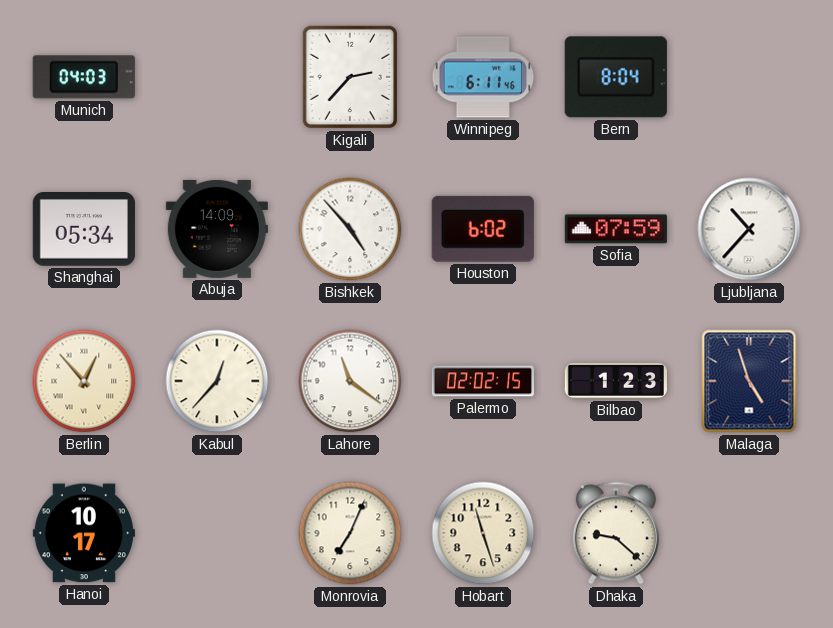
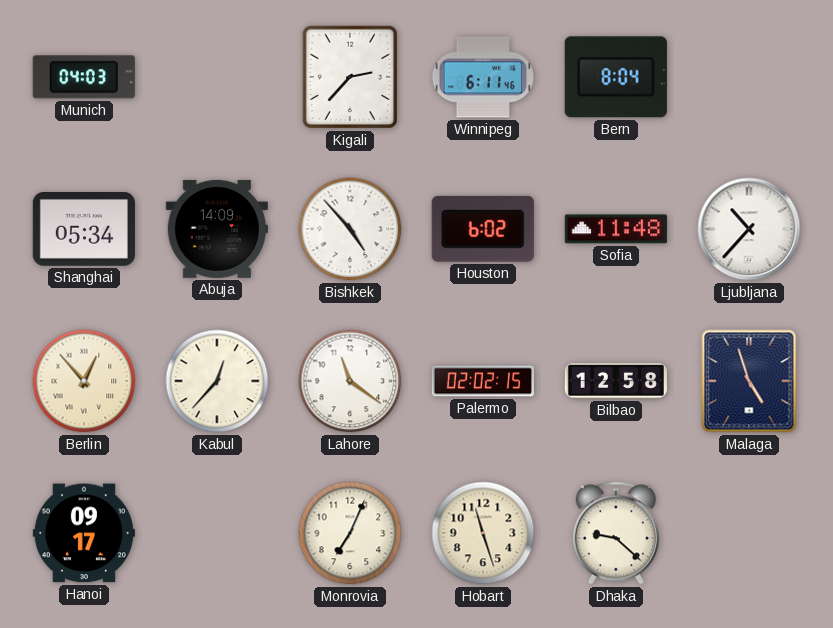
Sofia: 07:59 -> 11:48 (616, 229)
Bilbao: 1:23 -> 12:58 (616, 381)
Hanoi: 10:17 -> 09:17 (84, 533)
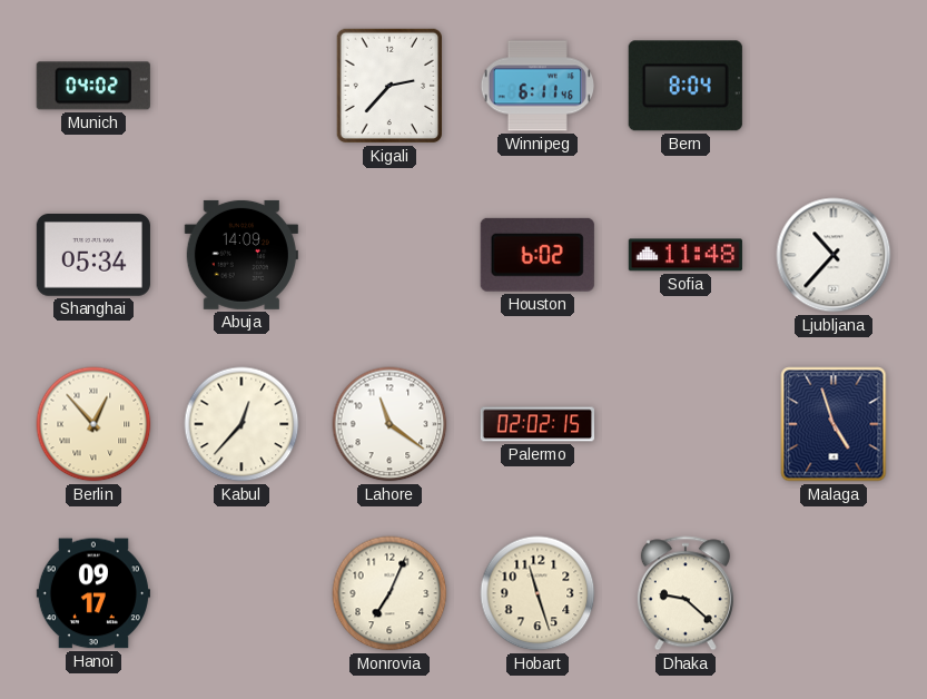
Munich: 04:03 -> 04:02 (93, 86)
Bishkek: 4:53 -> none (350, 229)
Bilbao: 12:58 -> none (616, 381)
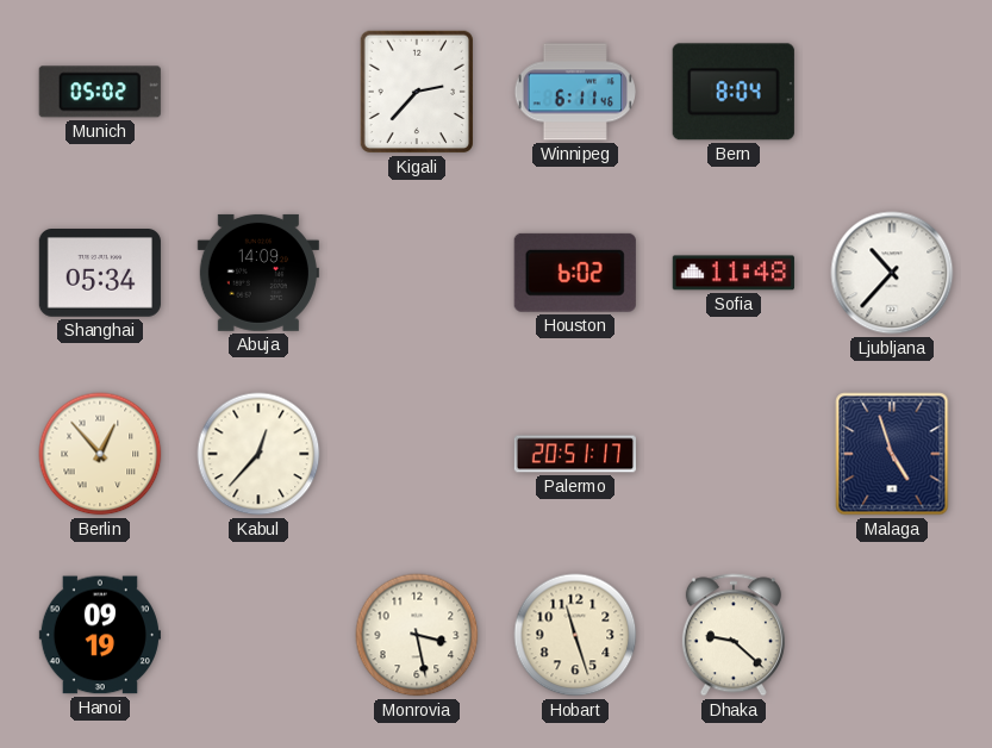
Munich: 04:02 -> 05:02 (100, 92)
Lahore: 11:21 -> none (389, 424)
Palermo: 02:02 -> 20:51 (574, 454)
Hanoi: 09:17 -> 09:19 (100, 635)
Monrovia: 7:04 -> 3:28 (417, 635)
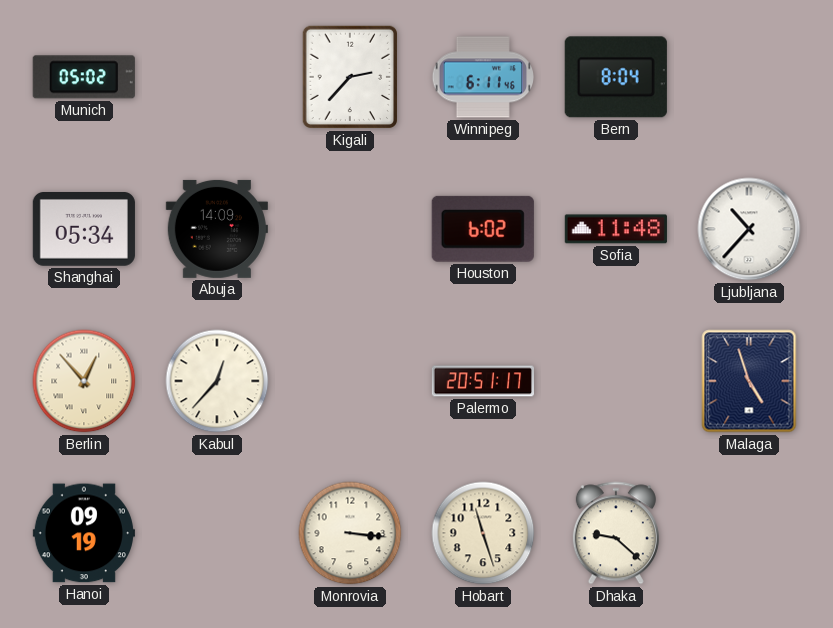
Monrovia: 3:28 -> 3:16 (350, 533)
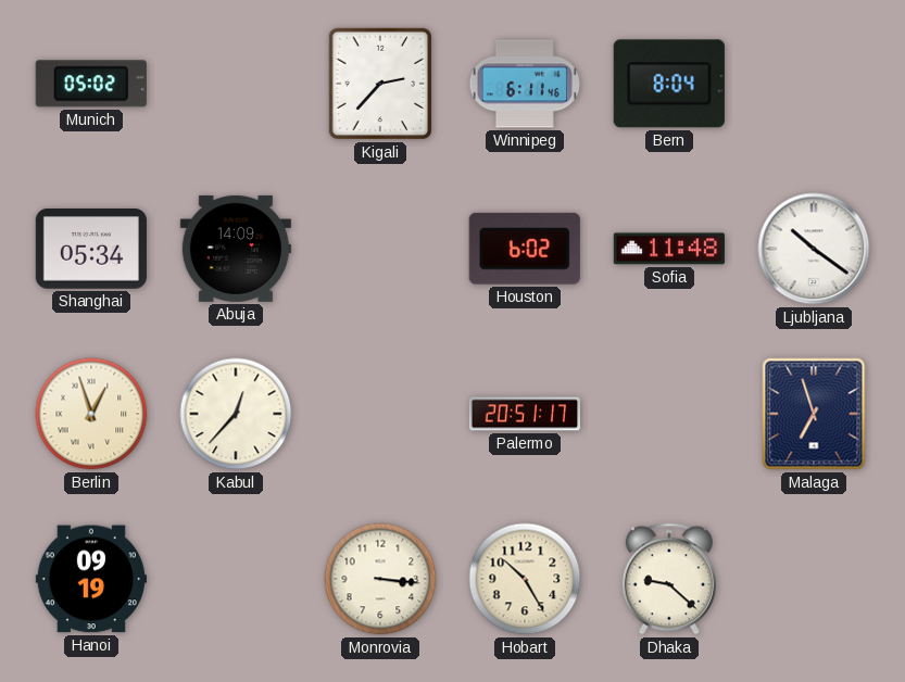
Ljubljana: 10:37 -> 10:21 (814, 249)
Berlin: 12:53 -> 12:57 (91, 414)
Malaga: 4:57 -> 6:57 (814, 414)
Hobart: 11:27 -> 10:25 (525, 579)
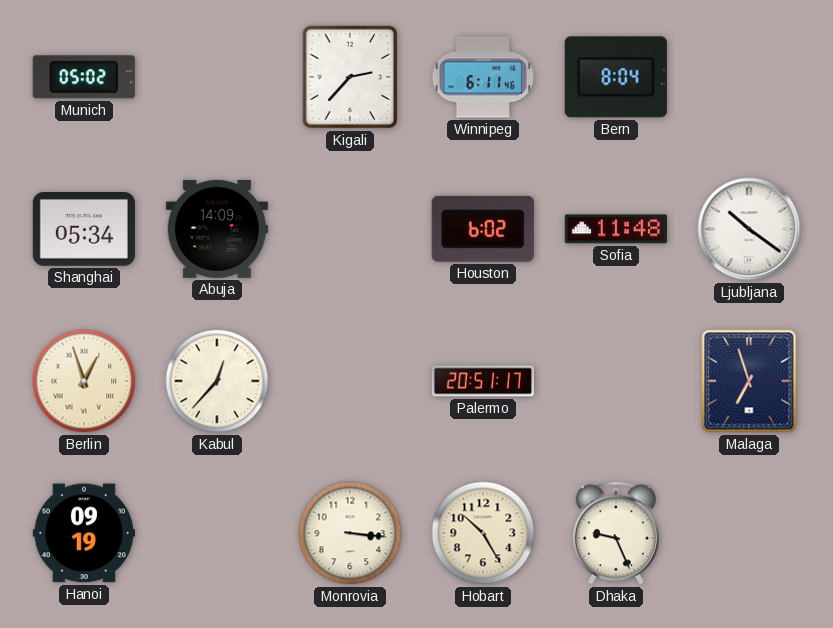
Dhaka: 9:22 -> 9:26 (616, 533)
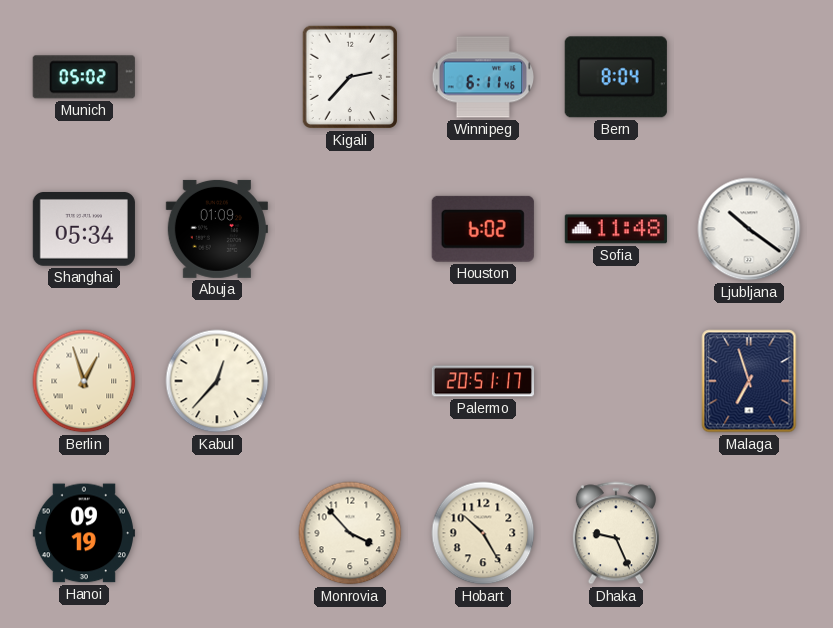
Abuja: 14:09 -> 01:09 (217, 229)
Monrovia: 3:16 -> 3:53 (350, 533)
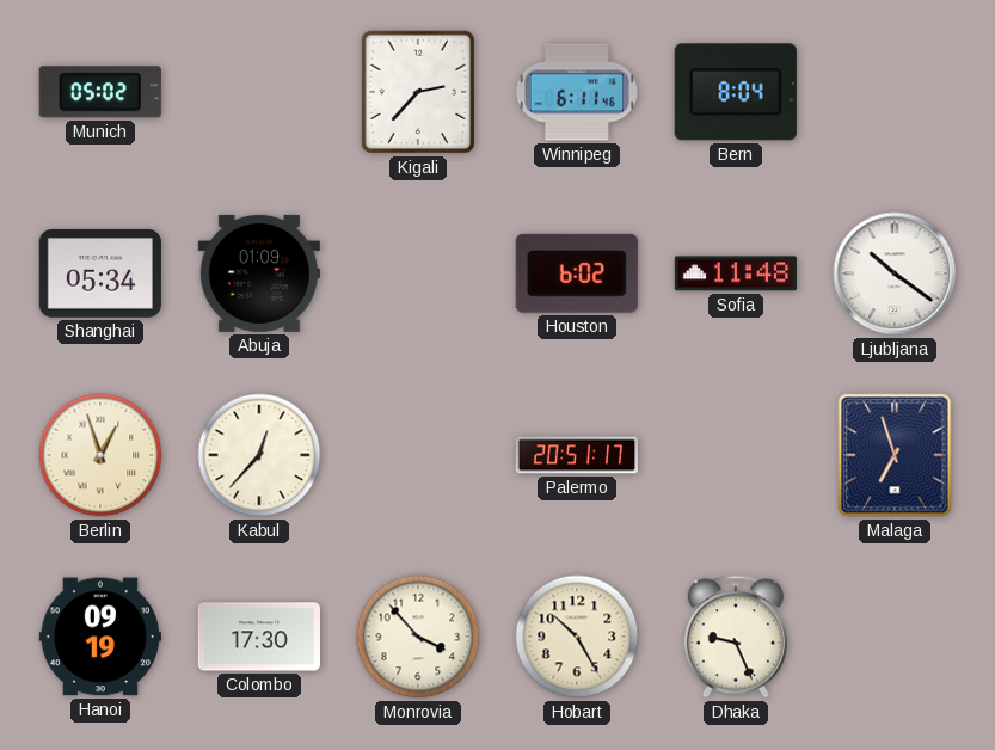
Colombo: none -> 17:30 (259, 637)
